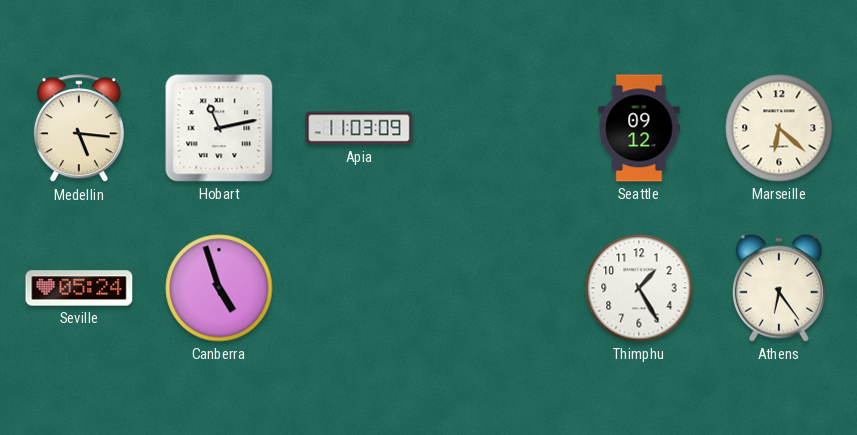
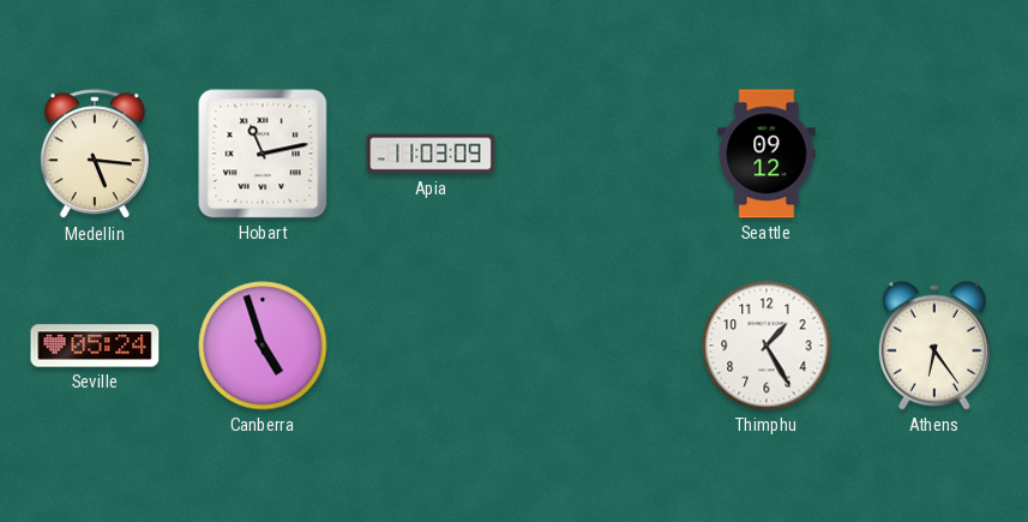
Marseille: 6:22 -> none (779, 128)
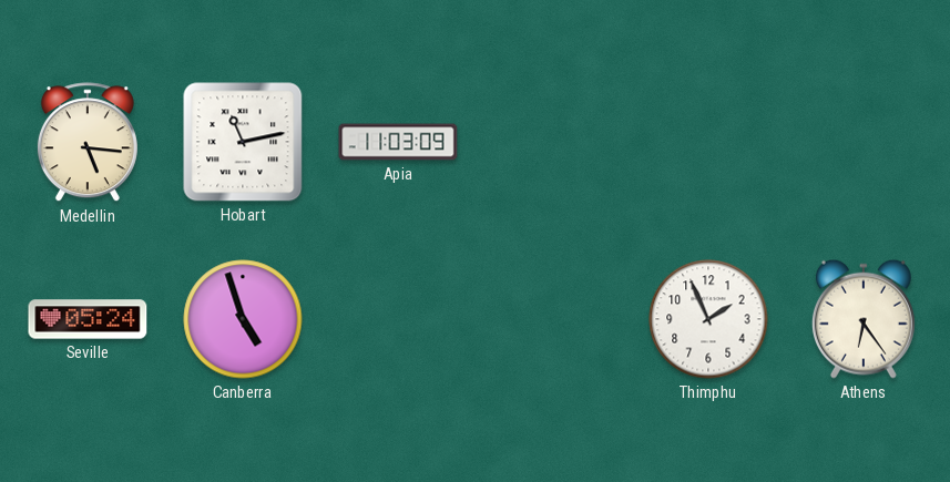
Seattle: 09:12 -> none (767, 154)
Thimphu: 1:25 -> 1:56 (708, 319)
